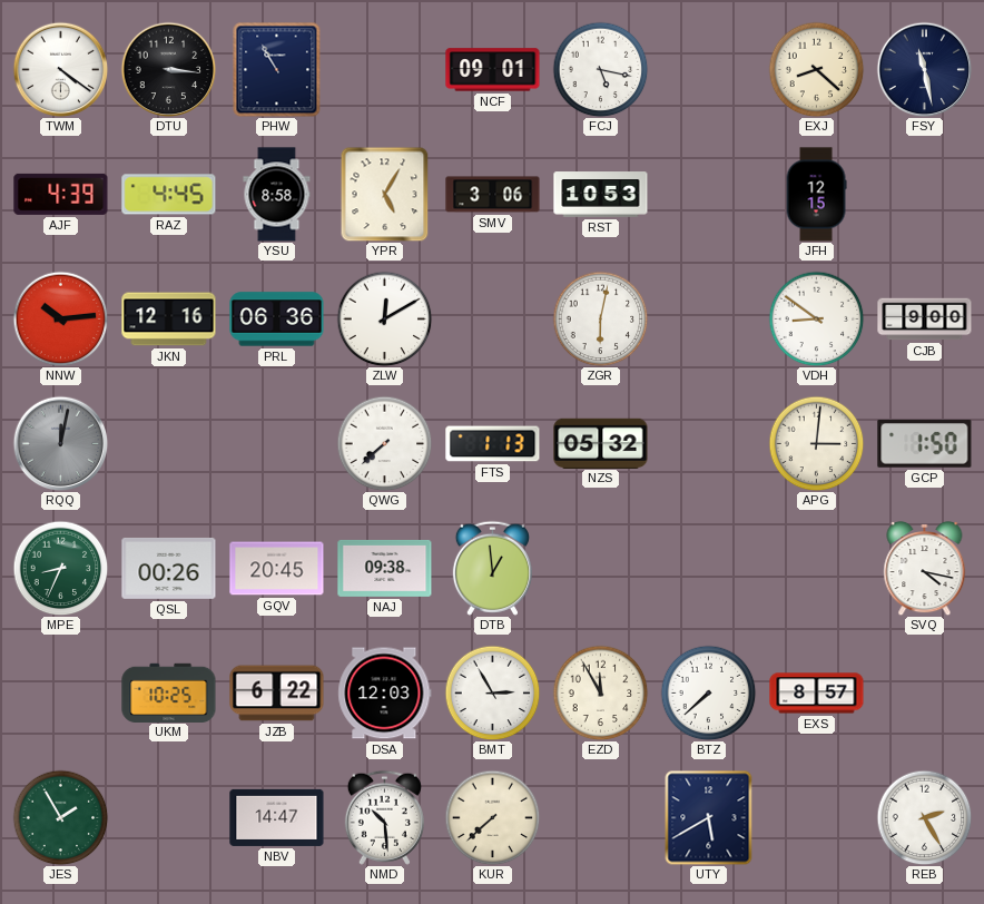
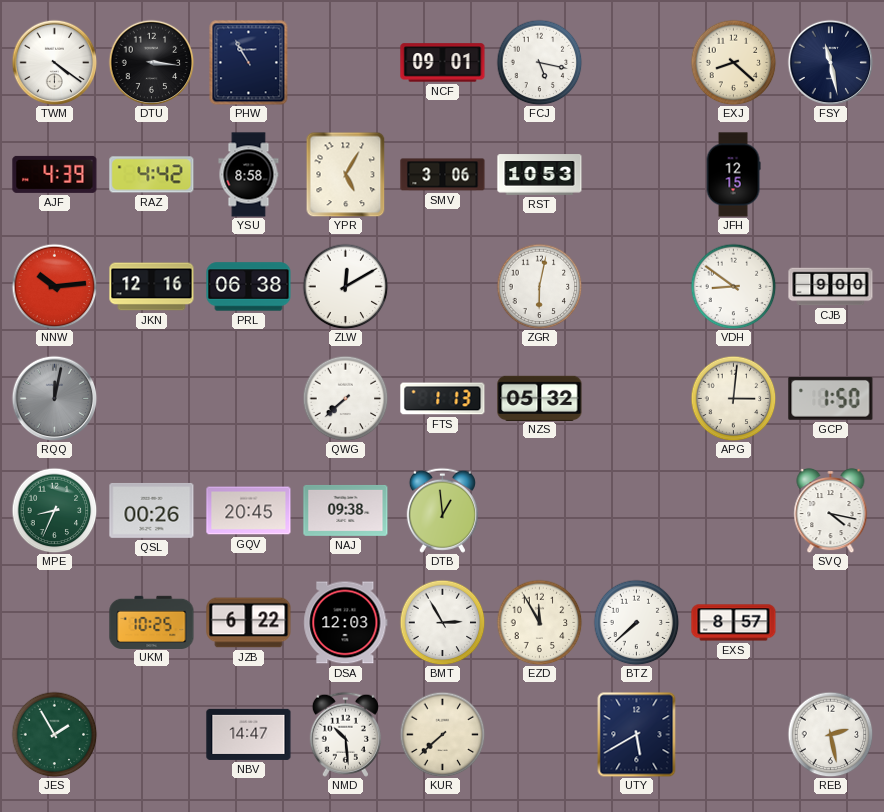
RAZ: 4:45 -> 4:42 (152, 175)
PRL: 06:36 -> 06:38 (249, 287)
REB: 2:25 -> 2:28 (830, 734)
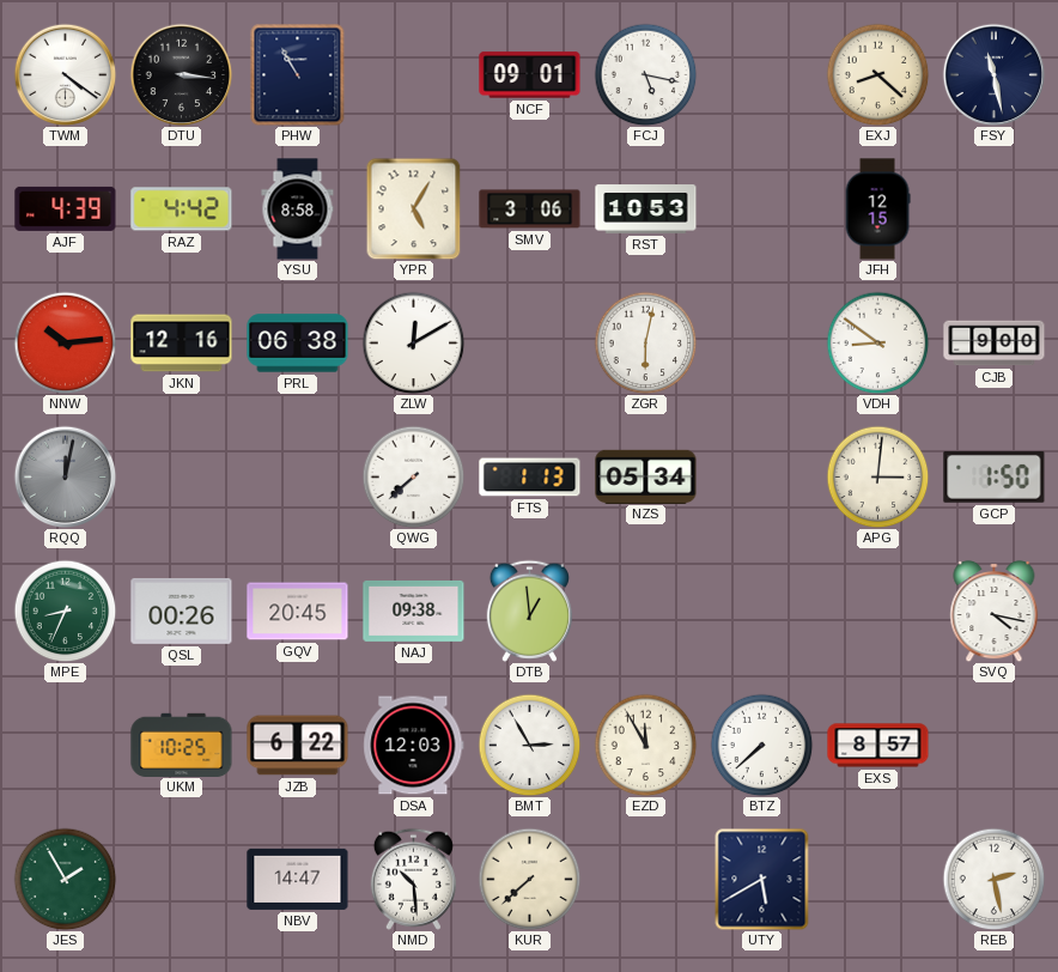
NZS: 05:32 -> 05:34 (646, 476)
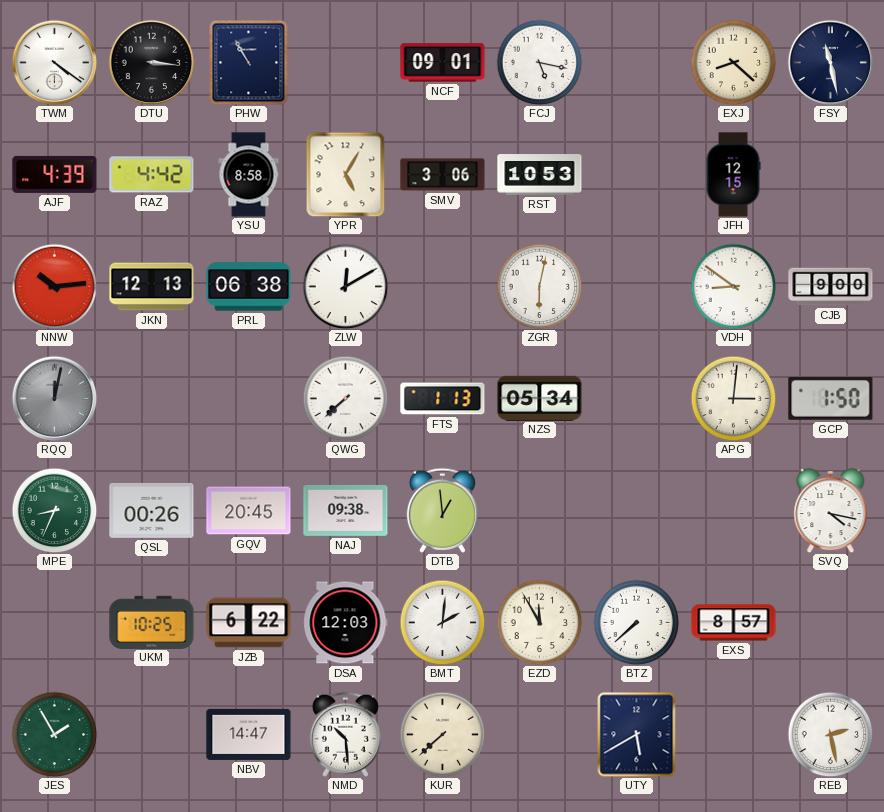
JKN: 12:16 -> 12:13 (152, 287)
BMT: 2:55 -> 2:01 (442, 622)
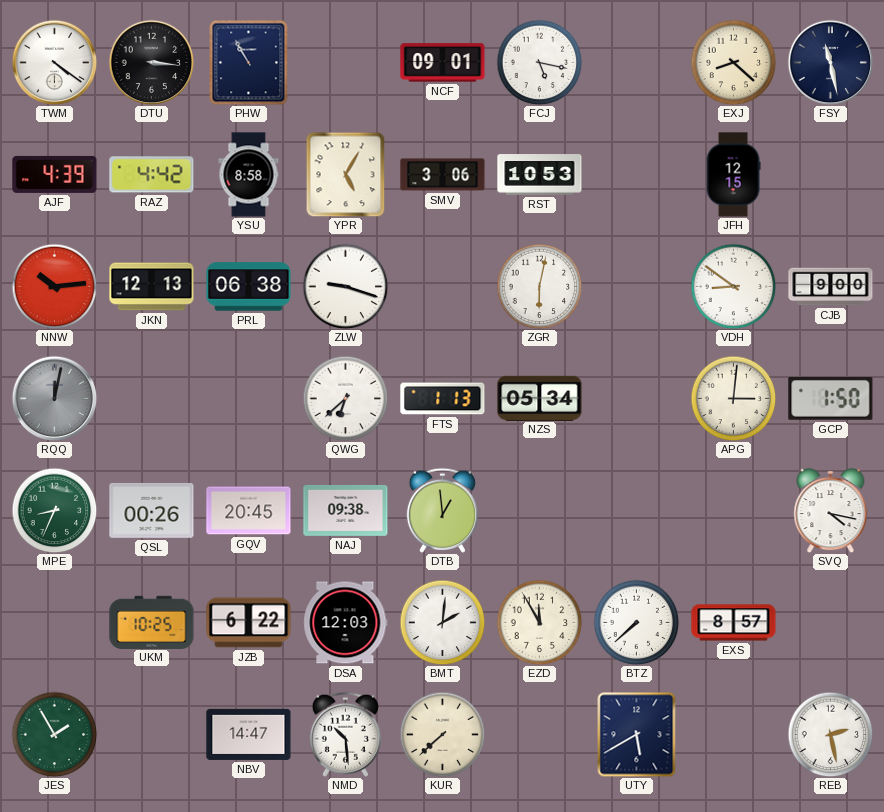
ZLW: 12:10 -> 9:18 (345, 286)
QWG: 7:38 -> 6:38 (345, 398)
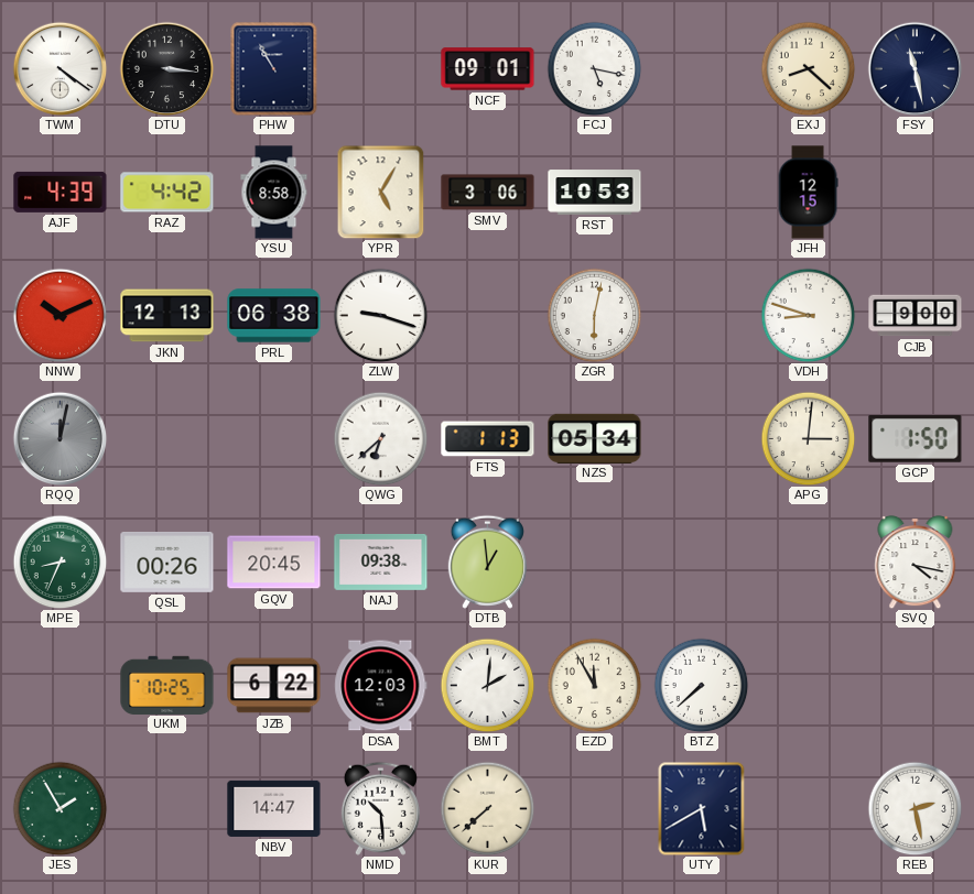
NNW: 10:14 -> 10:11 (59, 315)
VDH: 8:51 -> 8:48 (808, 315)
EXS: 8:57 -> none (734, 623)
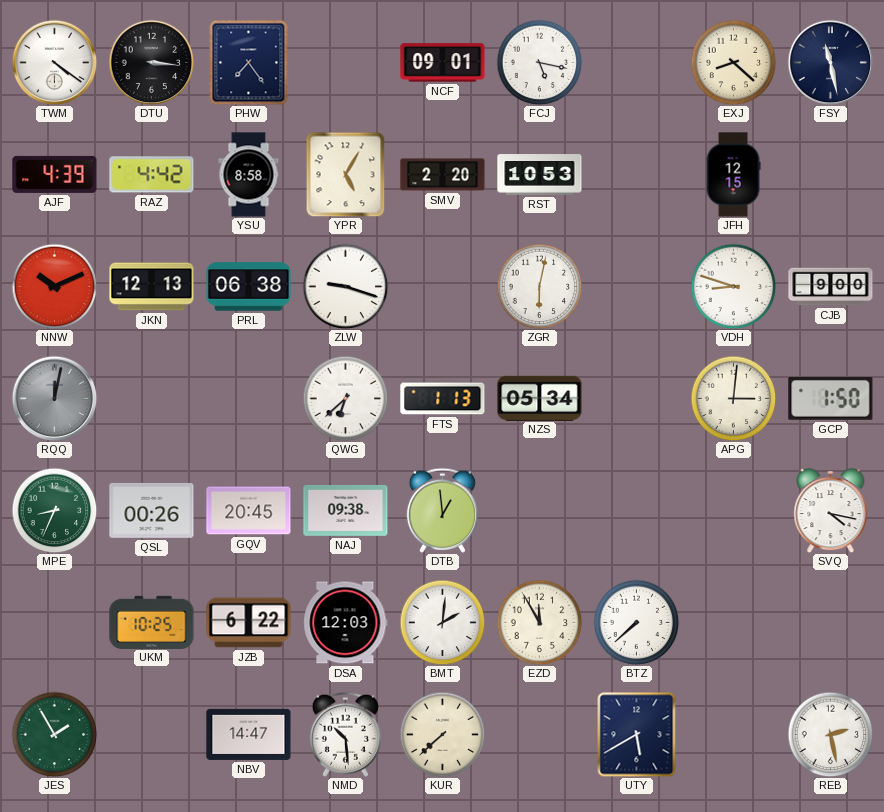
PHW: 10:55 -> 7:24 (249, 62)
SMV: 3:06 -> 2:20 (443, 175)
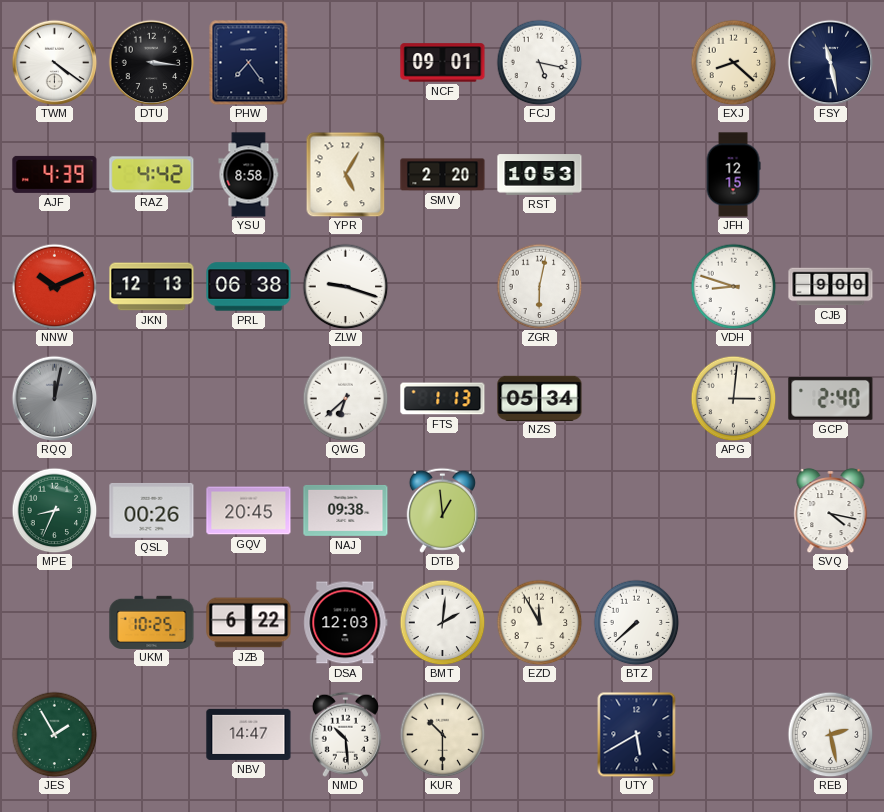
GCP: 1:50 -> 2:40 (831, 399)
KUR: 7:38 -> 10:30 (442, 734)
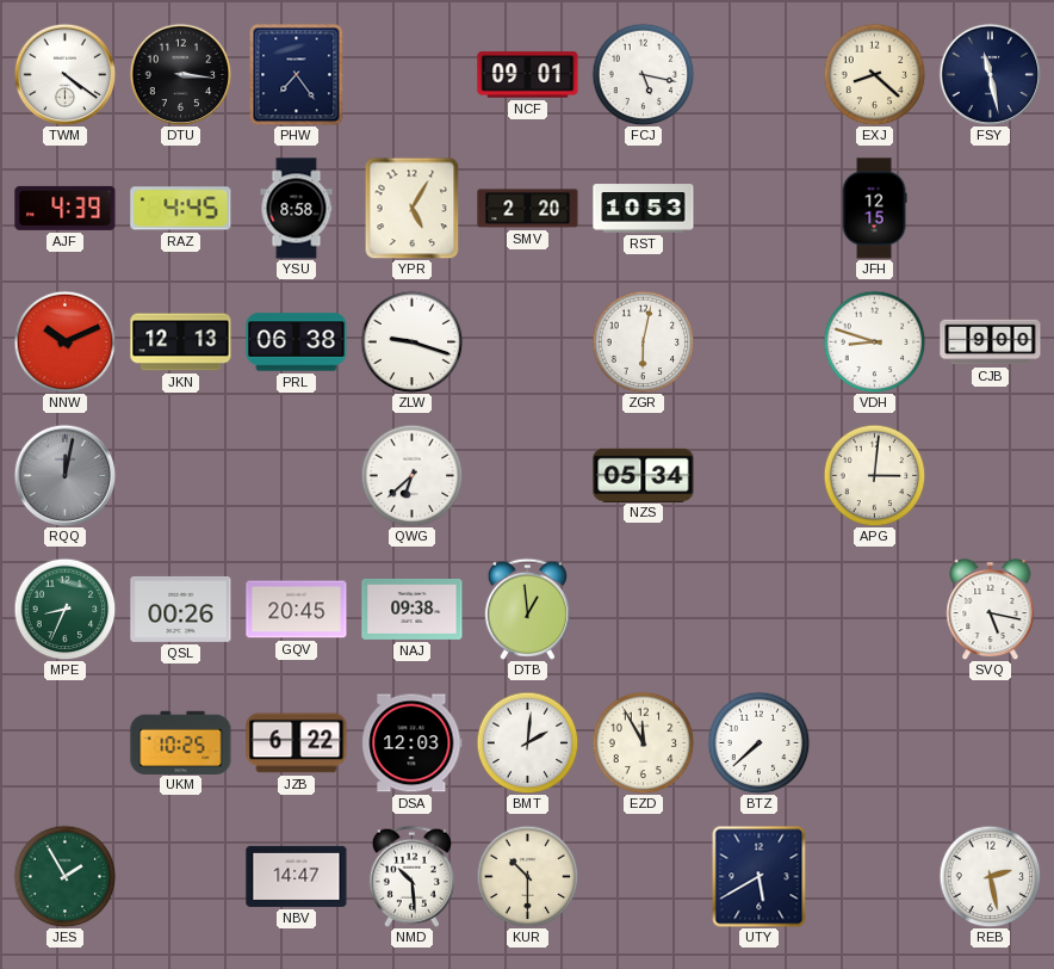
RAZ: 4:42 -> 4:45 (181, 209)
FTS: 1:13 -> none (443, 399)
GCP: 2:40 -> none (831, 399)
SVQ: 4:17 -> 5:17 (991, 609)
